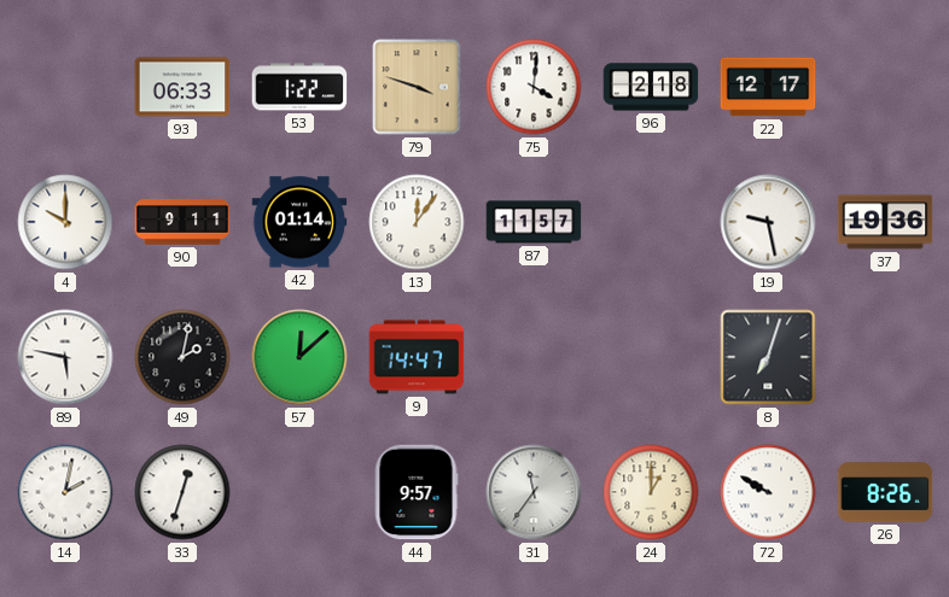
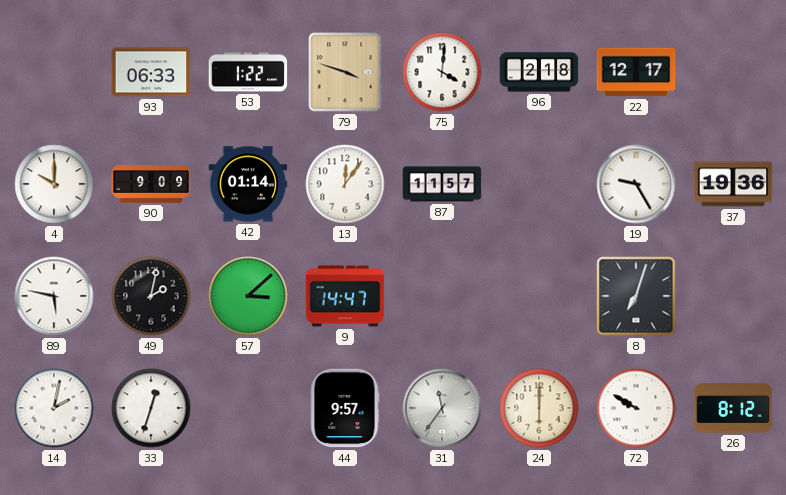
90: 9:11 -> 9:09 (151, 184)
19: 9:28 -> 9:25 (636, 184)
57: 12:08 -> 3:08 (248, 296)
24: 1:00 -> 6:00 (539, 408)
26: 8:26 -> 8:12 (733, 408)
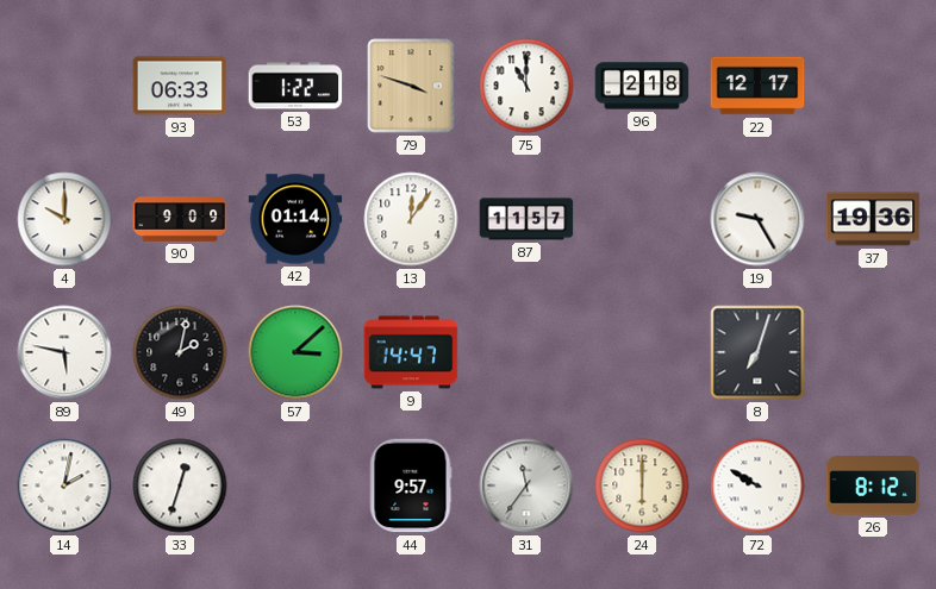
75: 4:01 -> 11:00 (526, 86)
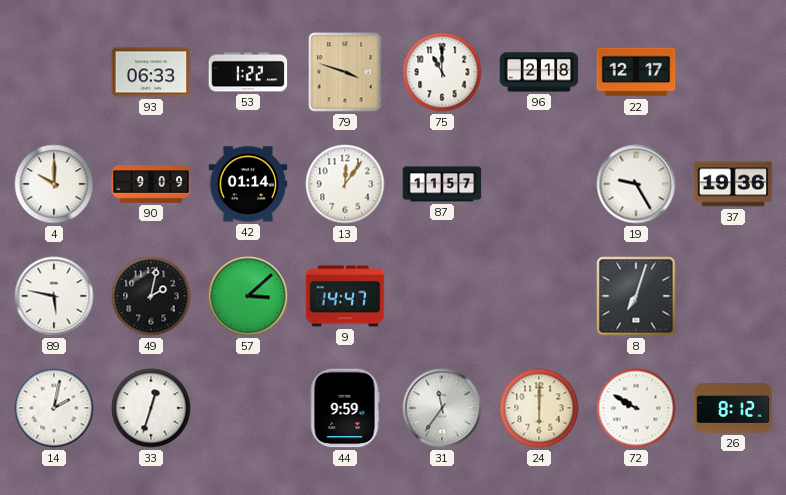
44: 9:57 -> 9:59 (345, 408)
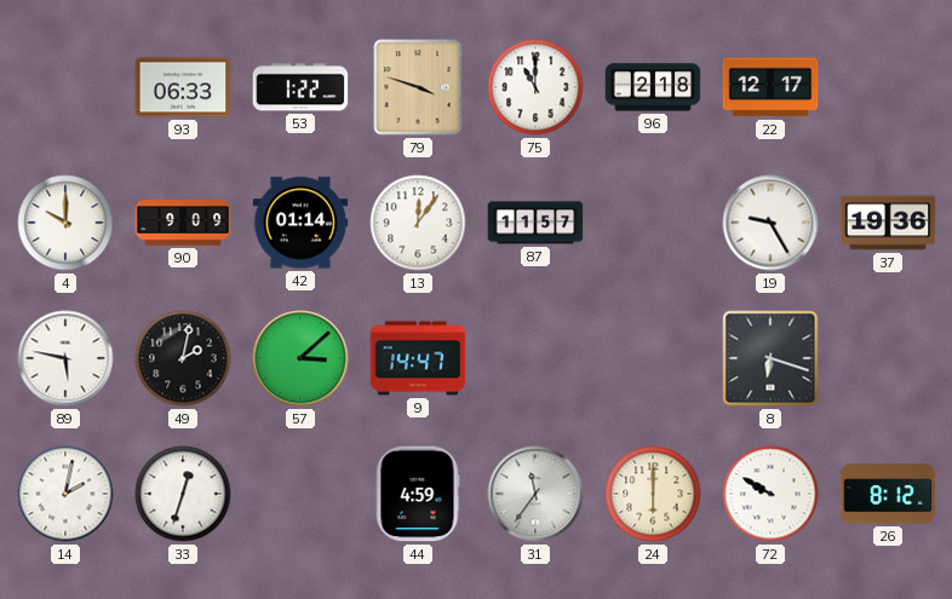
8: 7:03 -> 6:18 (770, 358)
44: 9:59 -> 4:59 (418, 494)
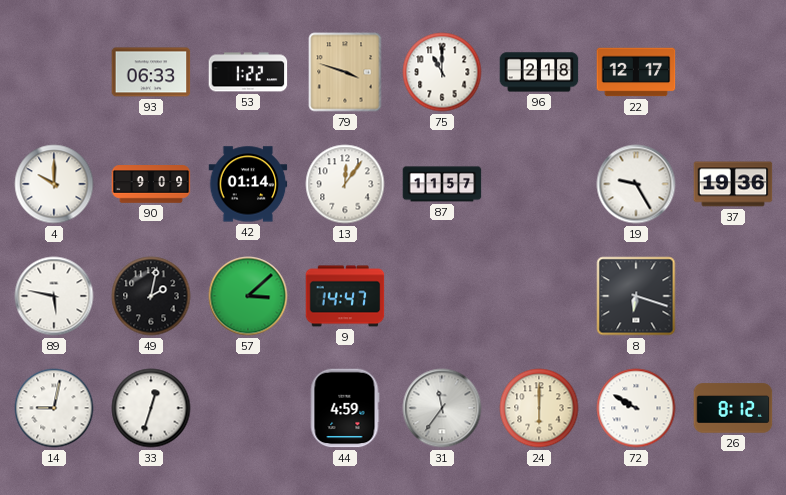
14: 2:02 -> 9:02 (54, 408)
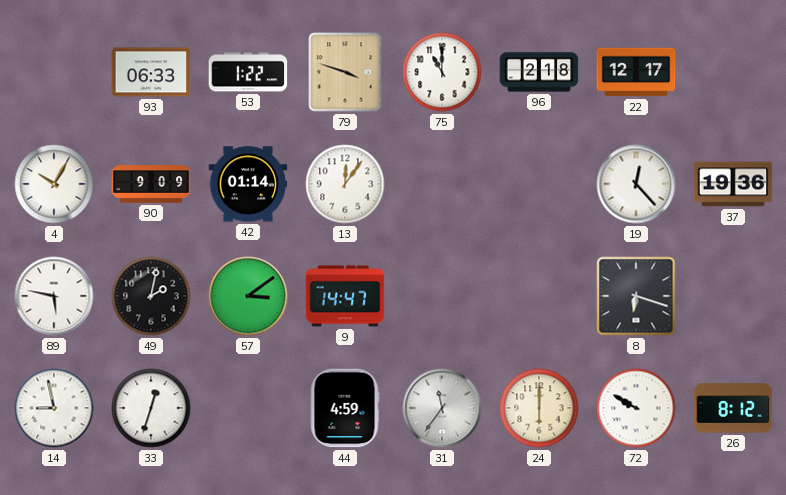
4: 10:00 -> 10:05 (54, 184)
87: 11:57 -> none (442, 184)
19: 9:25 -> 12:23 (636, 184)
57: 3:08 -> 3:09 (248, 296)
14: 9:02 -> 8:58 (54, 408)
